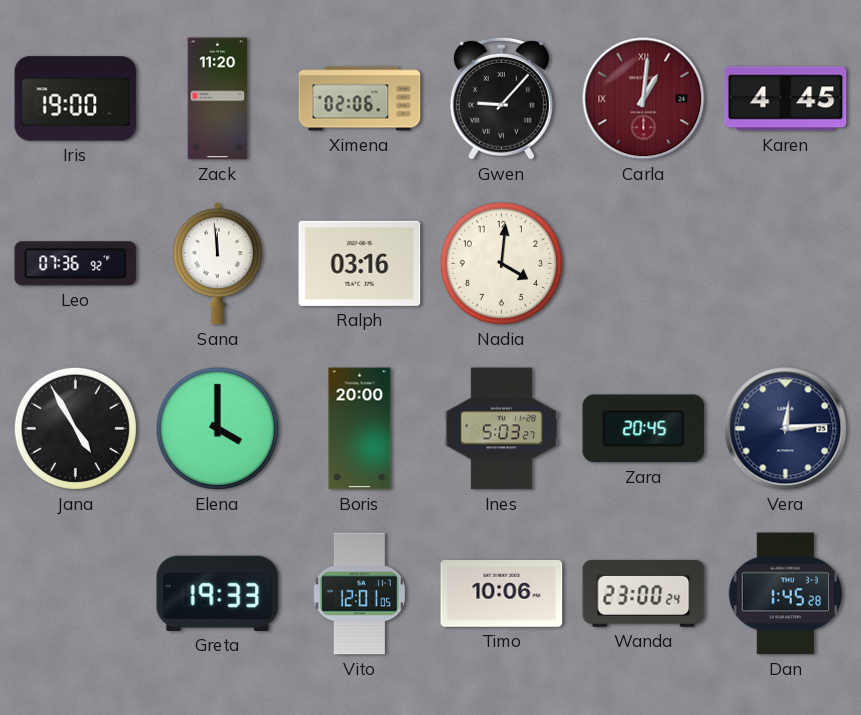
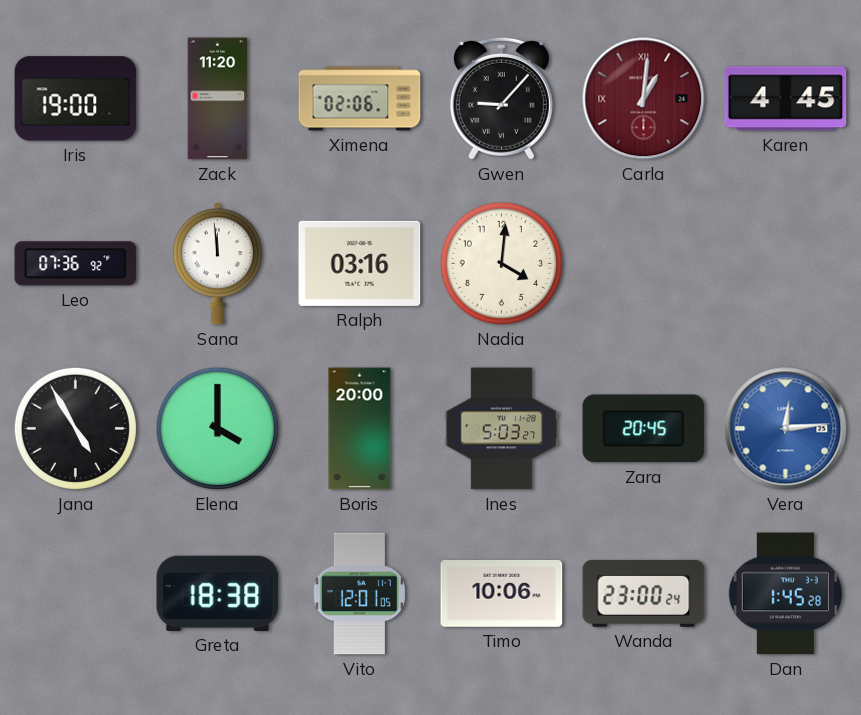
Vera dial: navy -> blue (786, 429)
Greta: 19:33 -> 18:38 (218, 593)
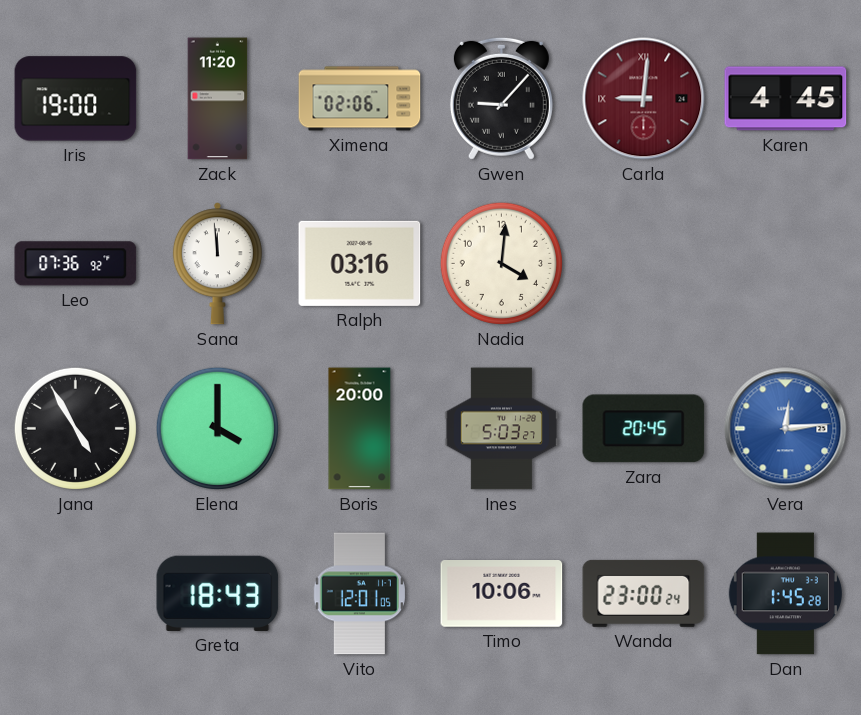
Carla: 1:01 -> 9:01 (644, 99)
Greta: 18:38 -> 18:43 (218, 593)
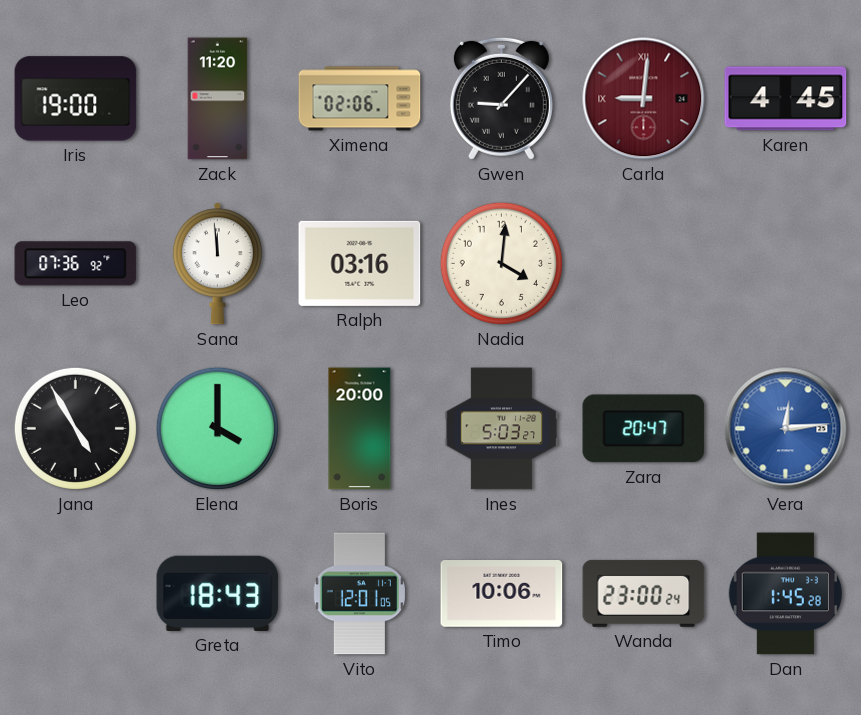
Zara: 20:45 -> 20:47 (644, 429)
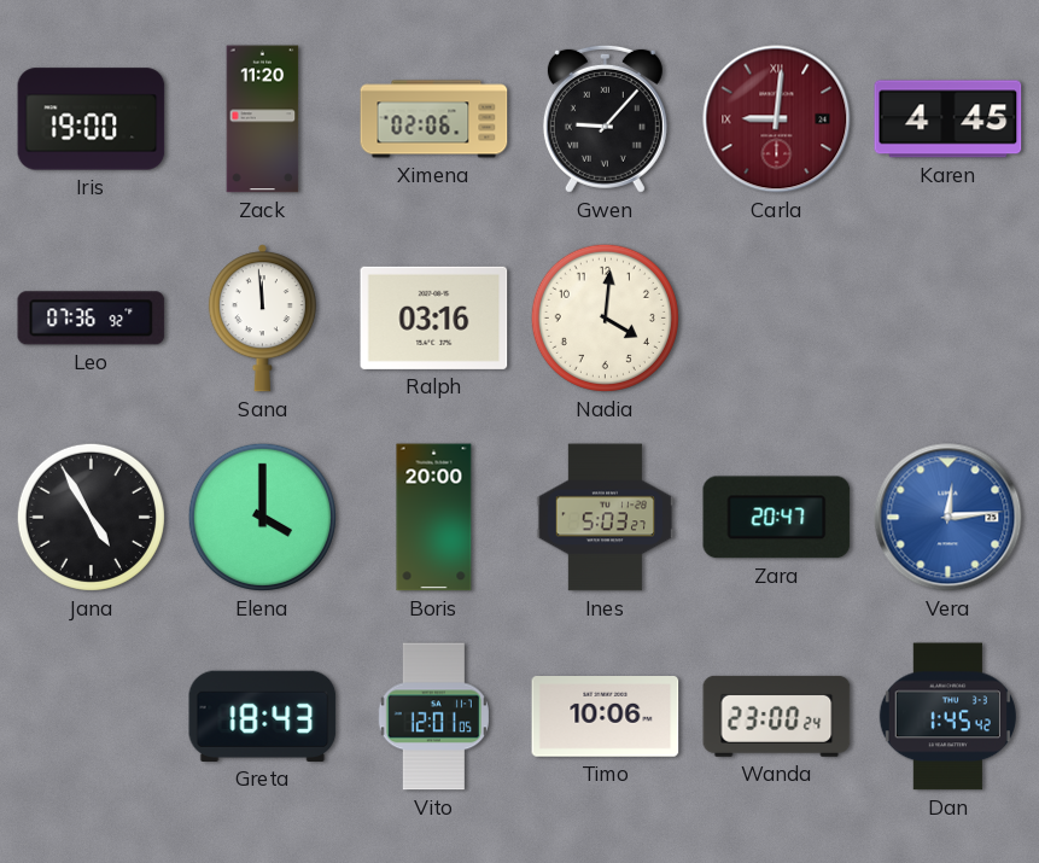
Dan: 1:45:28 -> 1:45:42 (947, 717)
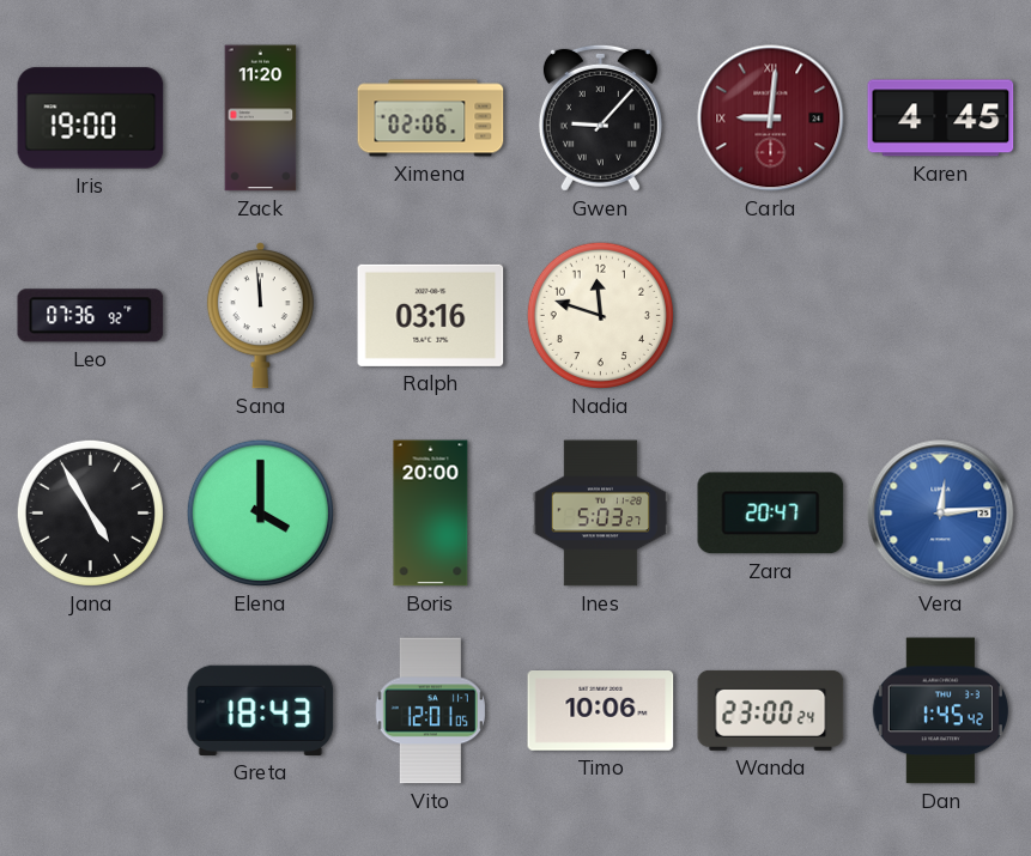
Nadia: 4:01 -> 11:48 (600, 315)
